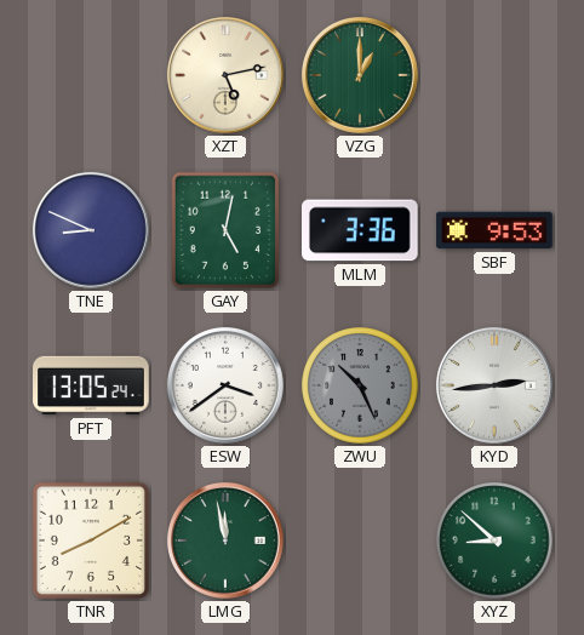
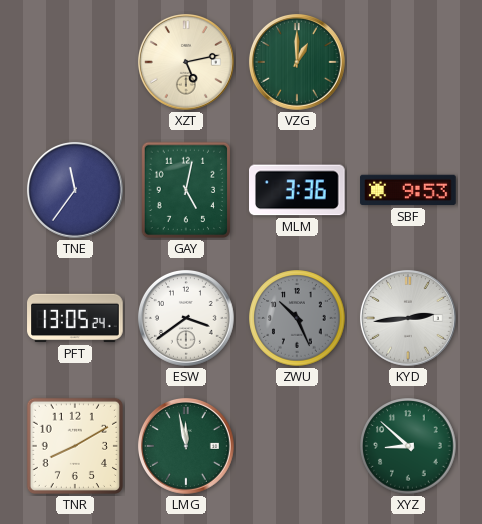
TNE: 8:49 -> 11:36 (75, 190)
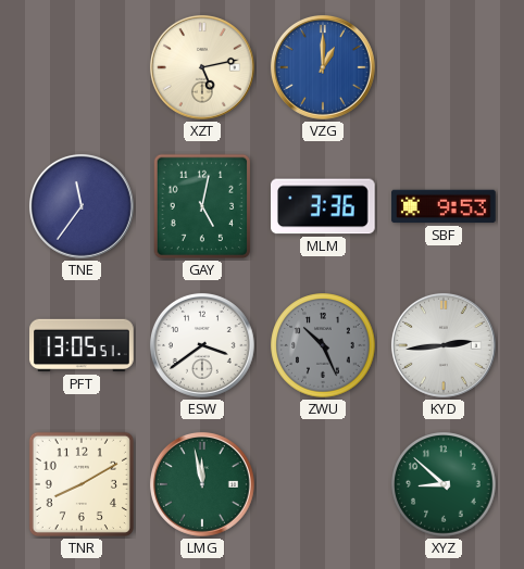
VZG dial: green -> blue (323, 67)
PFT: 13:05:24 -> 13:05:51 (82, 345)
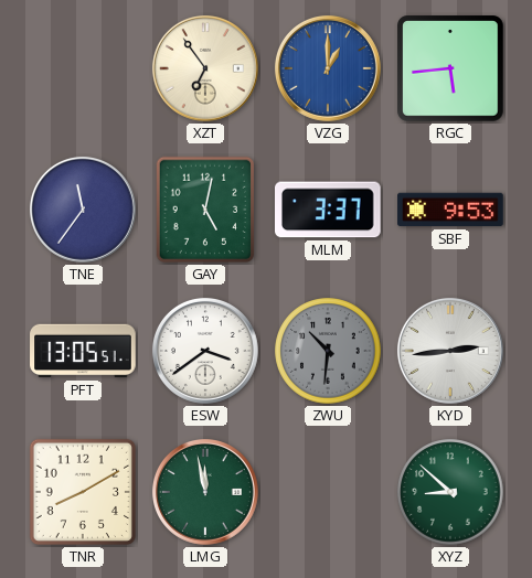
XZT: 5:13 -> 6:54 (205, 68)
RGC: none -> 5:44 (450, 68)
MLM: 3:36 -> 3:37 (329, 210)
ZWU: 10:26 -> 10:31 (328, 351)
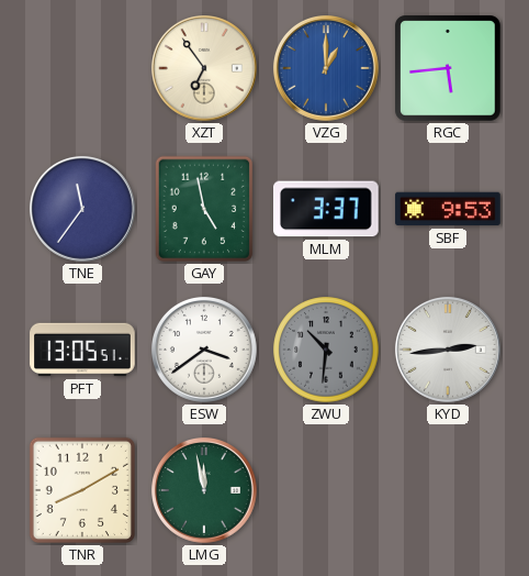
GAY: 5:02 -> 4:58 (204, 209)
XYZ: 8:52 -> none (450, 492)
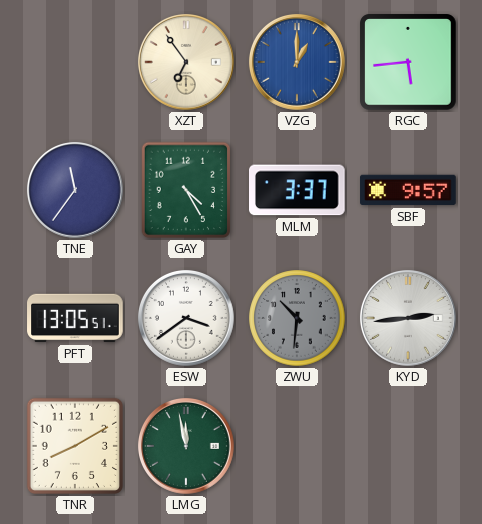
GAY: 4:58 -> 4:25 (186, 190)
SBF: 9:53 -> 9:57 (408, 190)
